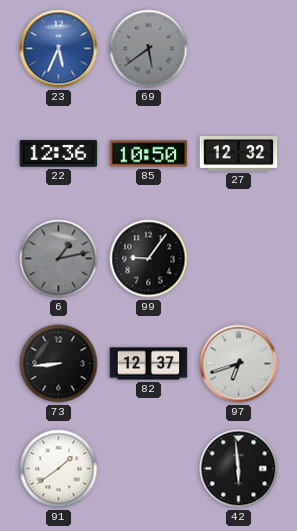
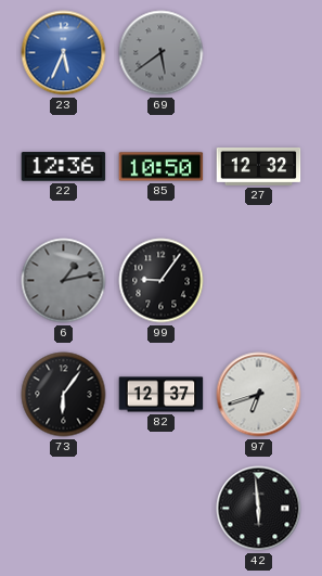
73: 8:44 -> 6:06 (64, 395)
91: 1:39 -> none (59, 469)
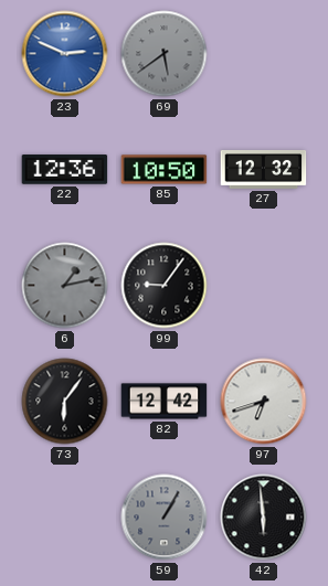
23: 5:34 -> 2:49 (65, 54)
82: 12:37 -> 12:42 (165, 402)
59: none -> 1:05 (165, 518)
